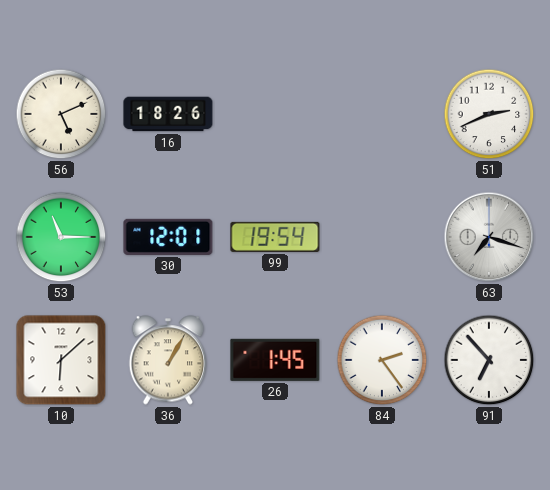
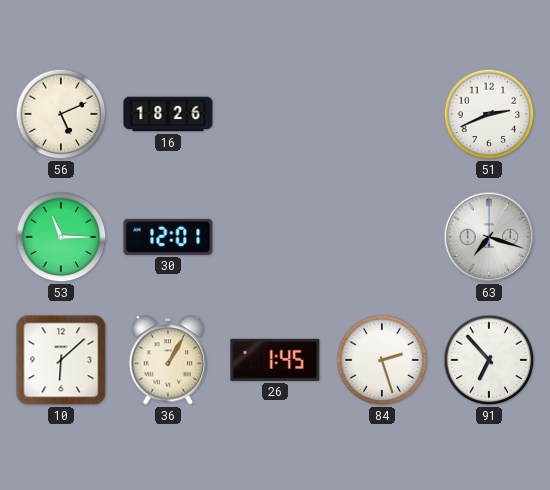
99: 19:54 -> none (275, 237)
84: 2:24 -> 2:27 (382, 360)
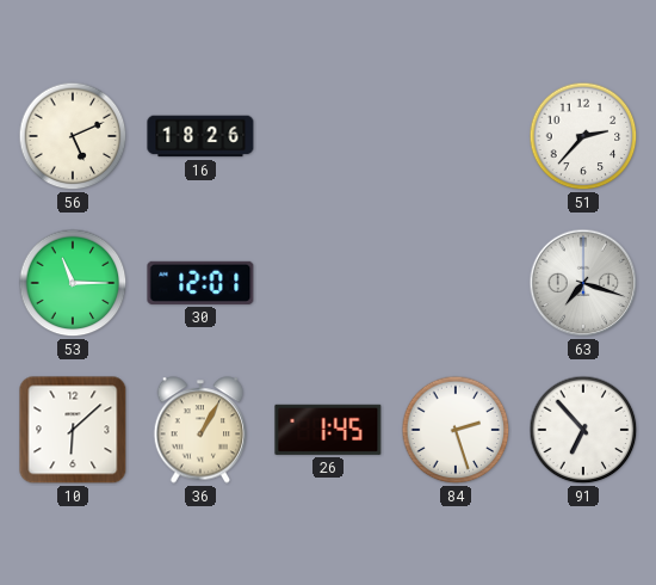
51: 2:41 -> 2:37 (583, 136)
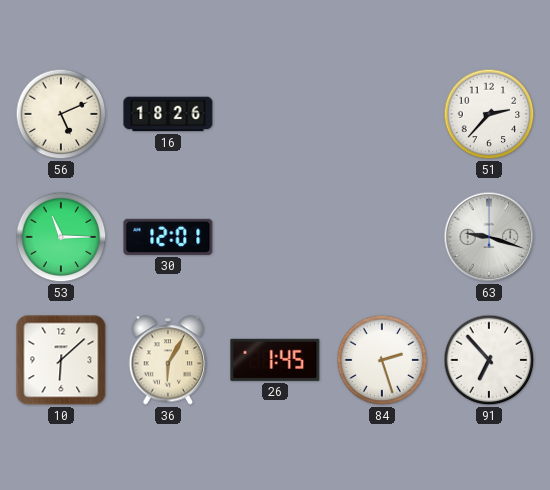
63: 7:18 -> 9:18 (489, 237)
36: 1:05 -> 6:05 (168, 360)
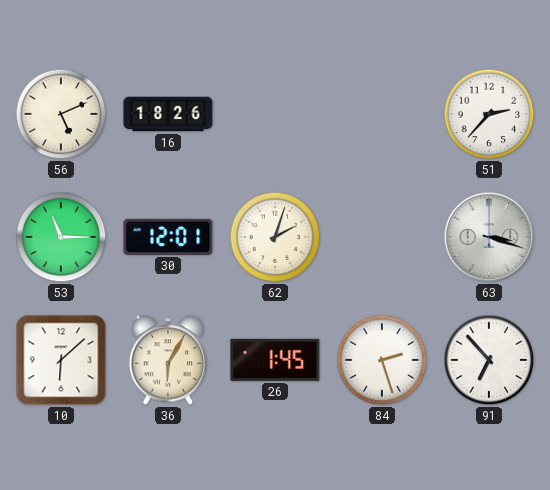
62: none -> 2:03 (275, 237)
63: 9:18 -> 3:18 (489, 237)
